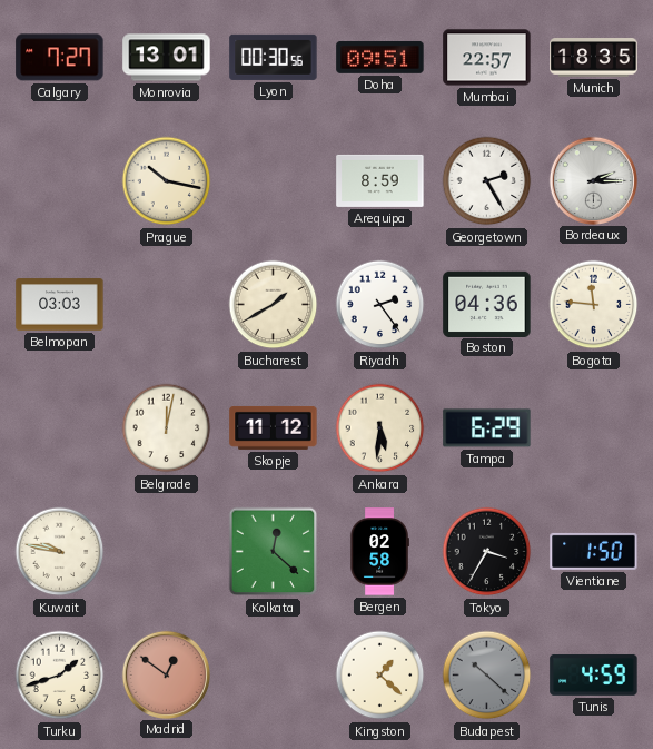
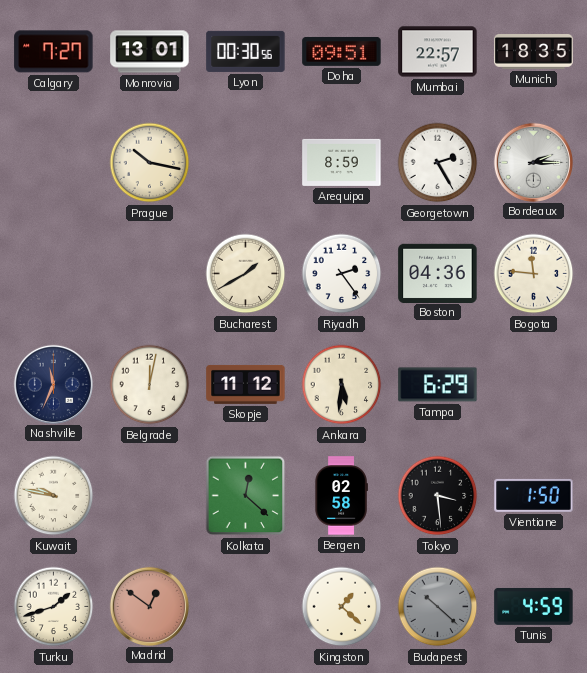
Belmopan: 03:03 -> none (60, 305)
Nashville: none -> 11:34 (53, 384)
Tokyo: 3:35 -> 3:29 (438, 496)
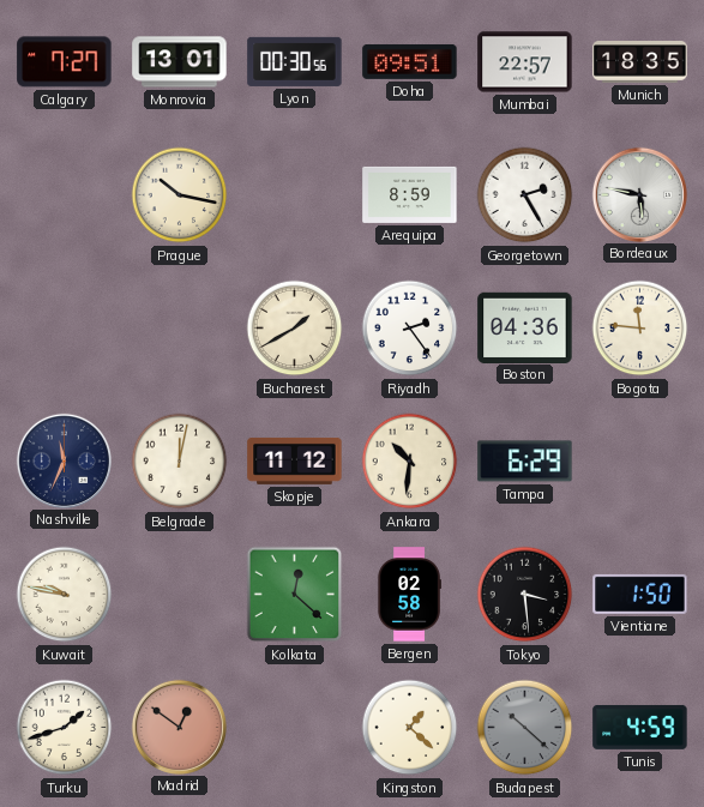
Bordeaux: 2:15 -> 5:47 (639, 194)
Ankara: 5:31 -> 10:31 (410, 462)
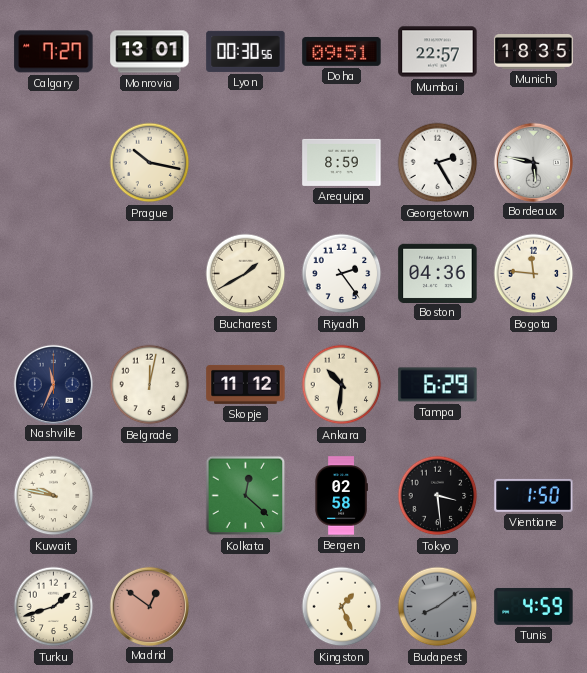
Kingston: 1:22 -> 1:26 (342, 607)
Budapest: 10:22 -> 8:09 (438, 607)
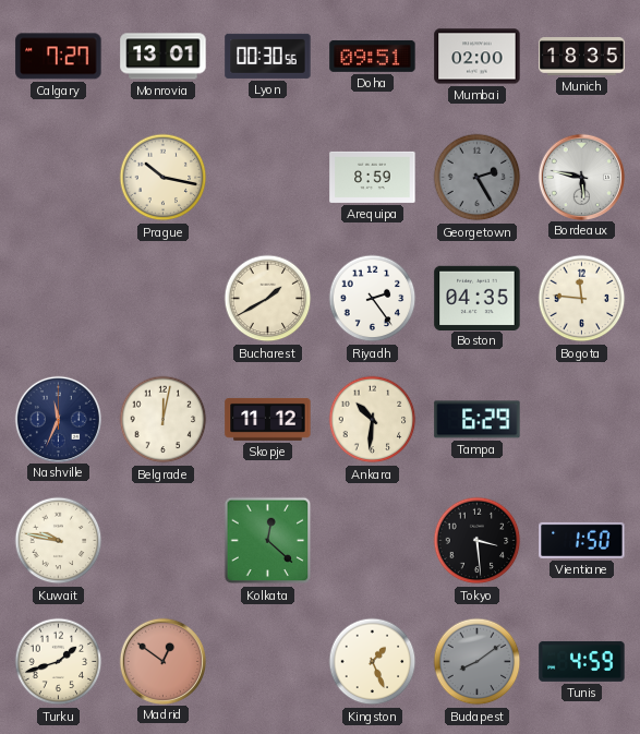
Mumbai: 22:57 -> 02:00 (478, 57)
Georgetown dial: white -> grey (478, 178)
Boston: 04:36 -> 04:35 (478, 298)
Bergen: 02:58 -> none (341, 496)
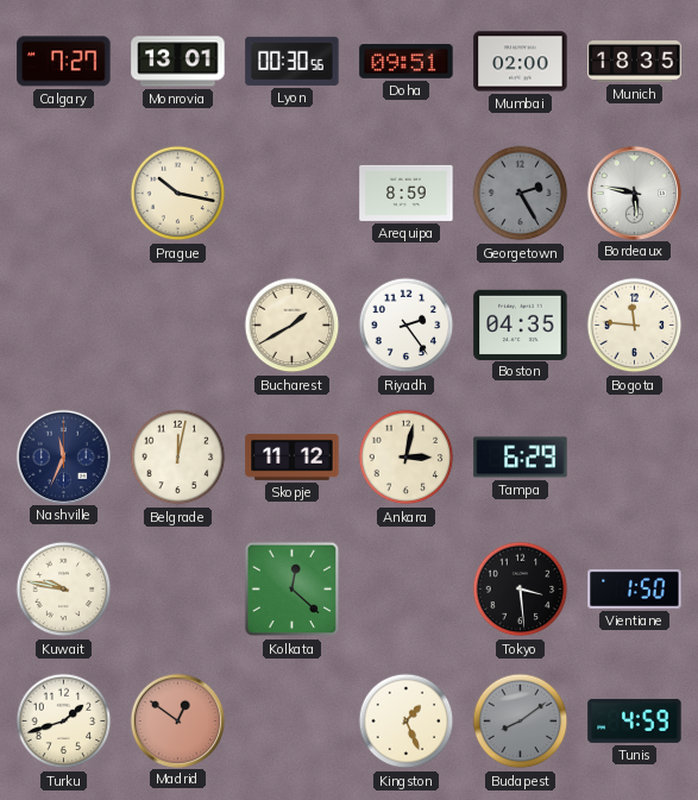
Ankara: 10:31 -> 3:02 (407, 458)
